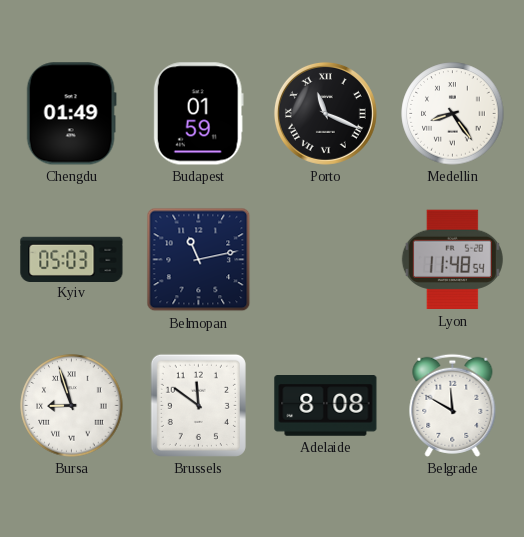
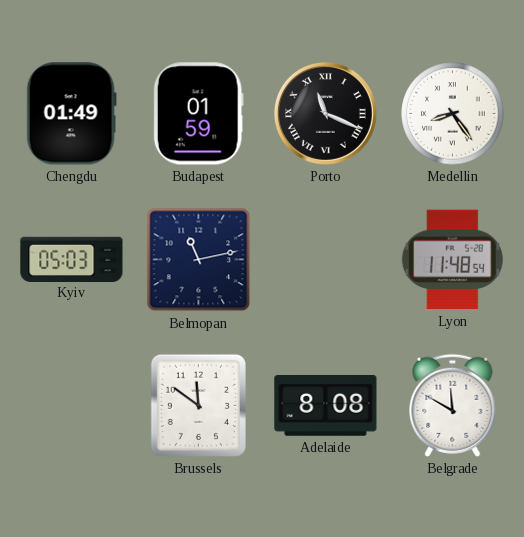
Bursa: 8:57 -> none (72, 406)
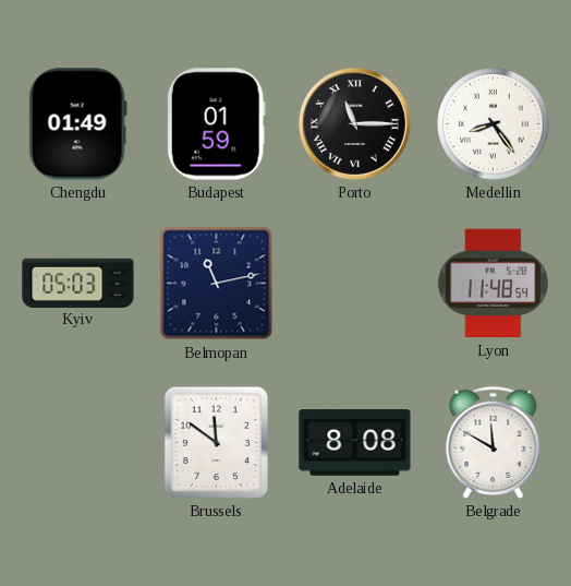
Porto: 11:19 -> 11:15 (354, 123)
